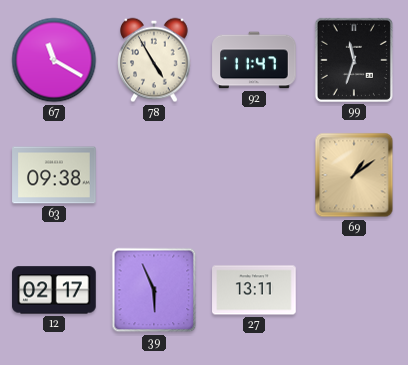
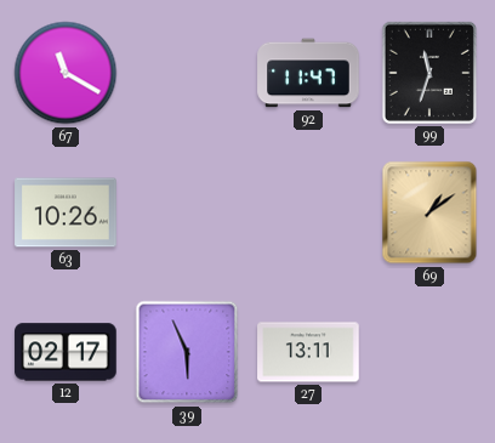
78: 4:55 -> none (154, 60)
63: 09:38 -> 10:26 (66, 212)
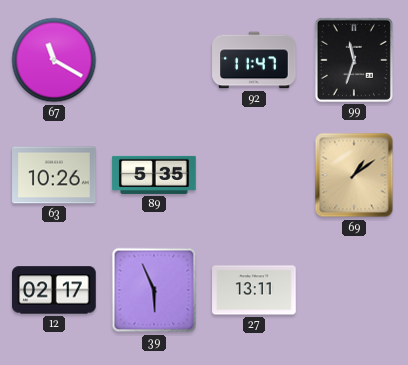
89: none -> 5:35 (154, 175)
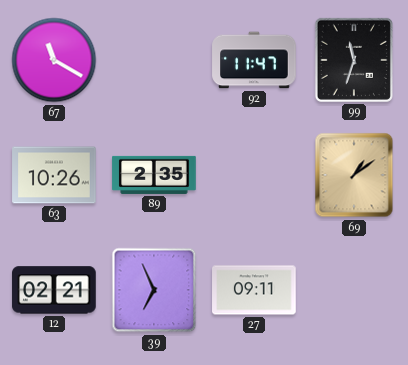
89: 5:35 -> 2:35 (154, 175)
12: 02:17 -> 02:21 (54, 290)
39: 5:56 -> 6:56 (154, 290)
27: 13:11 -> 09:11 (254, 290)
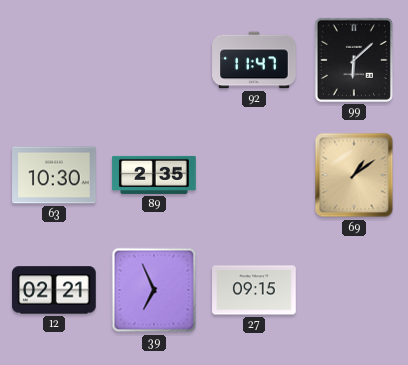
67: 11:20 -> none (54, 60)
99: 11:33 -> 6:08 (354, 60)
63: 10:26 -> 10:30 (54, 175)
27: 09:11 -> 09:15 (254, 290)
